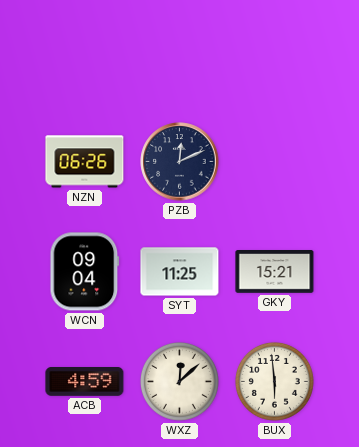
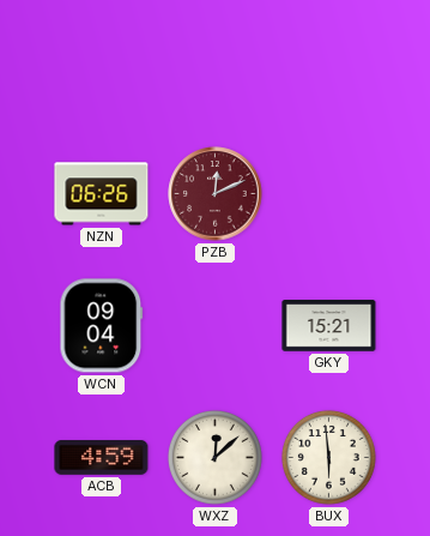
PZB dial: navy -> burgundy (216, 194)
SYT: 11:25 -> none (180, 272)
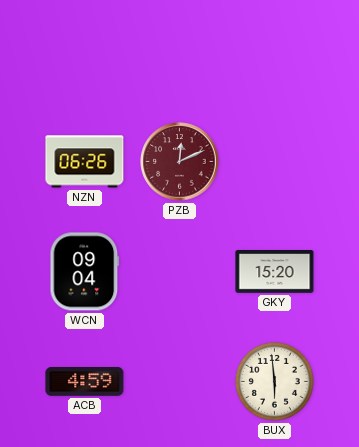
GKY: 15:21 -> 15:20 (275, 272)
WXZ: 12:08 -> none (214, 457)
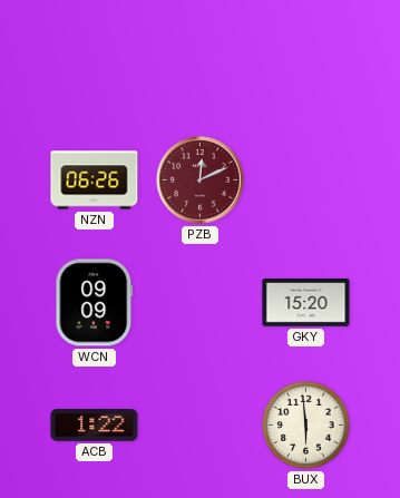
WCN: 09:04 -> 09:09 (95, 303)
ACB: 4:59 -> 1:22 (95, 426)
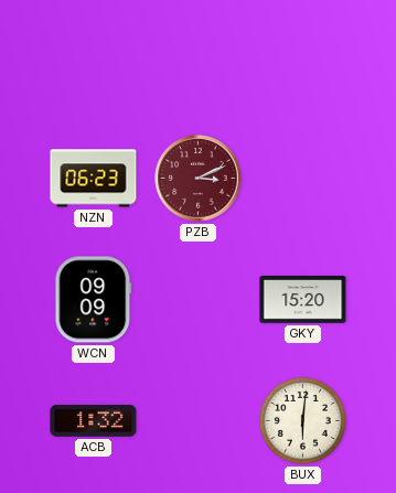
NZN: 06:26 -> 06:23 (94, 179)
PZB: 12:11 -> 3:11 (199, 179)
ACB: 1:22 -> 1:32 (94, 421)
BUX: 5:59 -> 6:01 (302, 420)
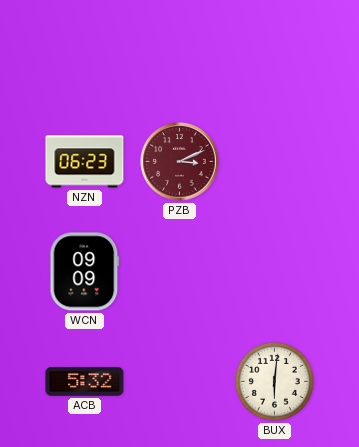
GKY: 15:20 -> none (303, 300)
ACB: 1:32 -> 5:32 (85, 382)
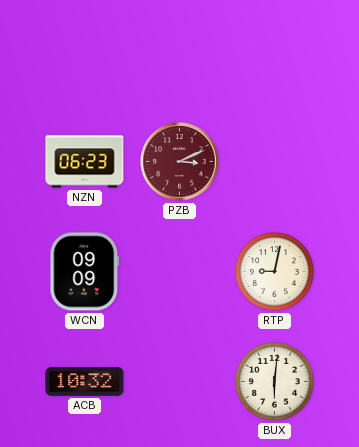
RTP: none -> 9:02 (274, 271)
ACB: 5:32 -> 10:32 (85, 382)
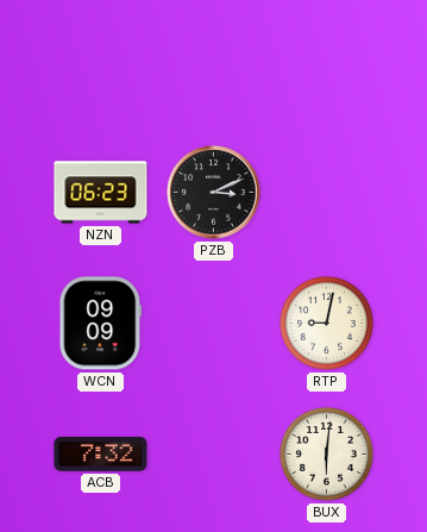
PZB dial: burgundy -> black (214, 193)
ACB: 10:32 -> 7:32 (101, 455)
